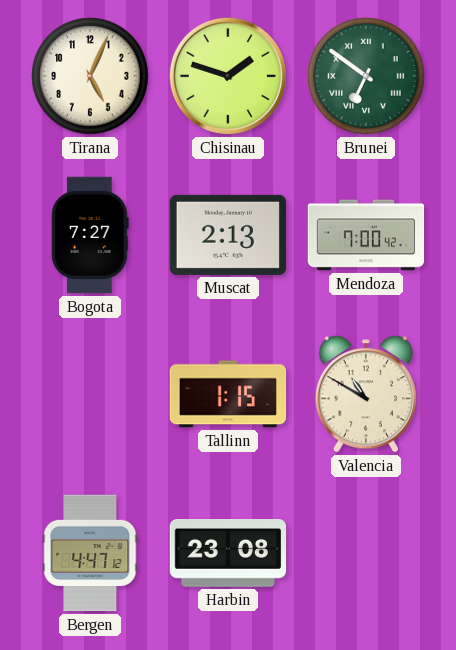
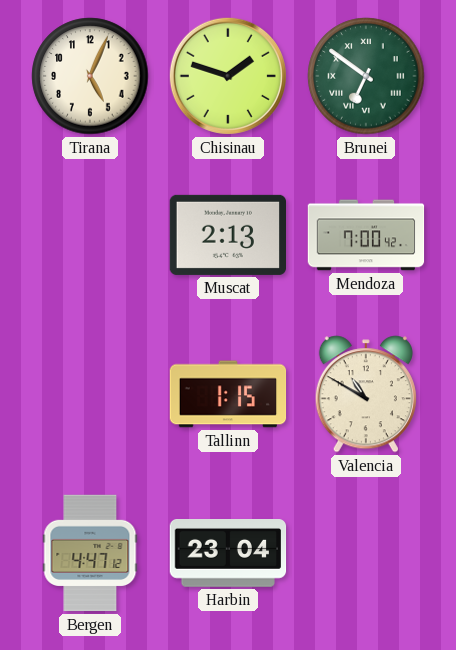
Bogota: 7:27 -> none (90, 235)
Harbin: 23:08 -> 23:04 (228, 554)
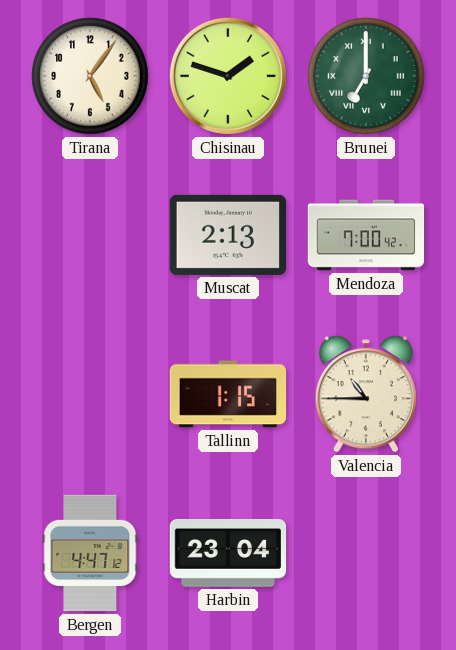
Tirana: 5:04 -> 5:06 (90, 76)
Brunei: 6:51 -> 7:00 (366, 76)
Valencia: 10:50 -> 10:45 (366, 394)
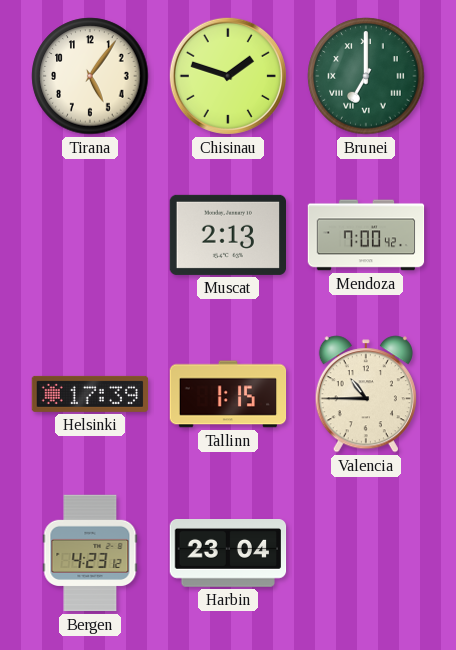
Helsinki: none -> 17:39 (90, 394)
Bergen: 4:47 -> 4:23 (90, 553)
